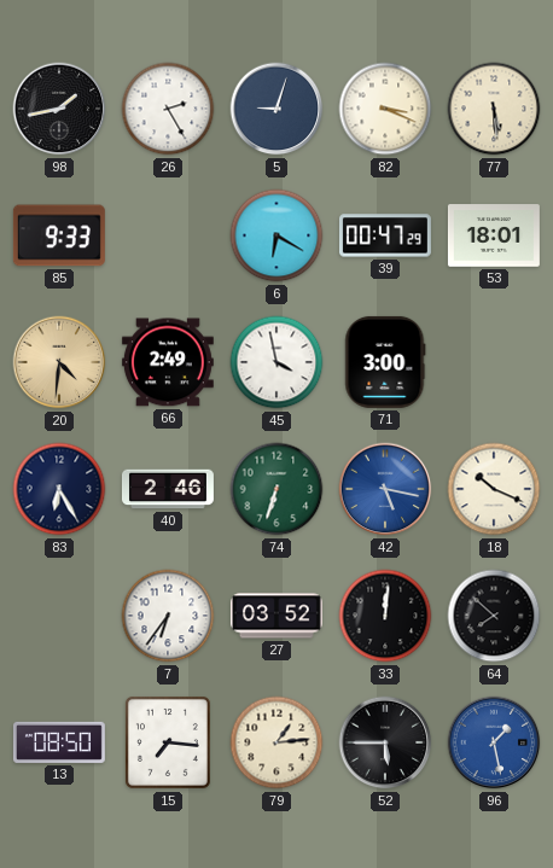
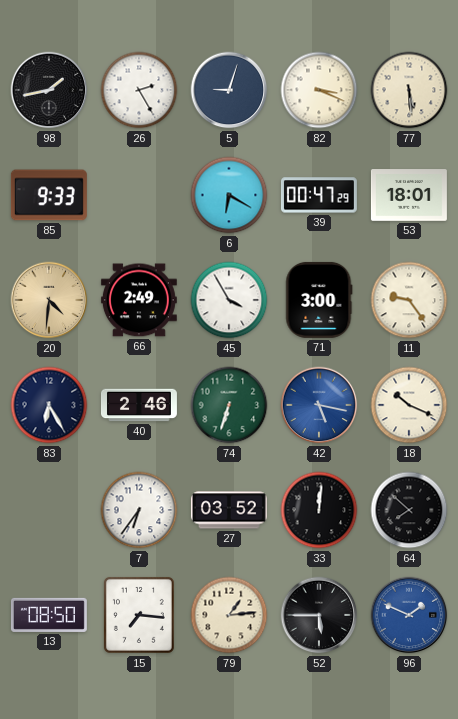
45: 3:58 -> 3:55 (229, 300)
11: none -> 9:24 (409, 300)
96: 1:28 -> 1:49 (409, 615)
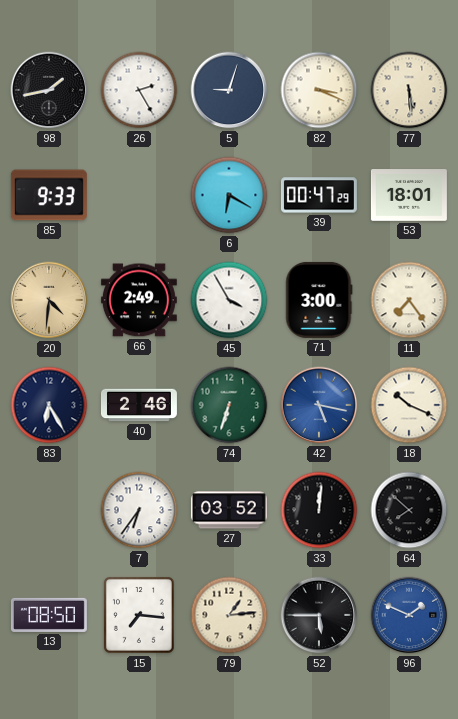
11: 9:24 -> 7:24 (409, 300)
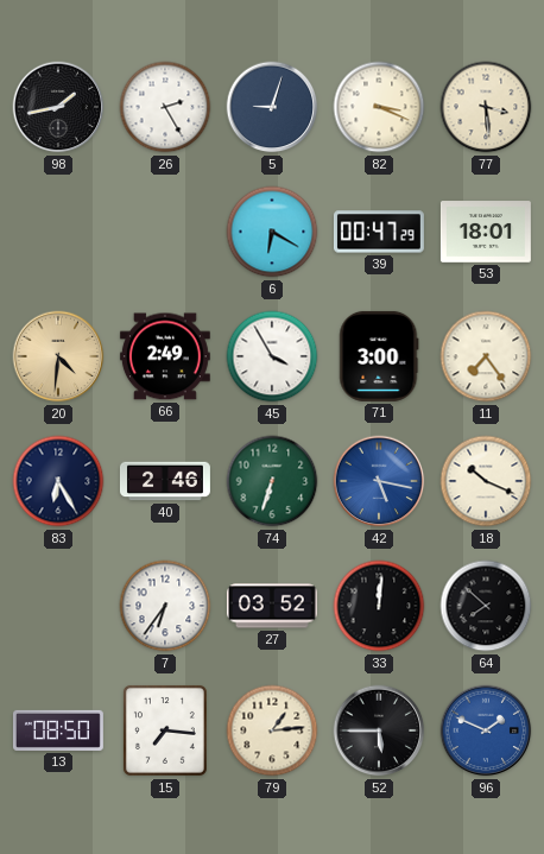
77: 5:29 -> 3:29 (486, 107)
85: 9:33 -> none (49, 195)
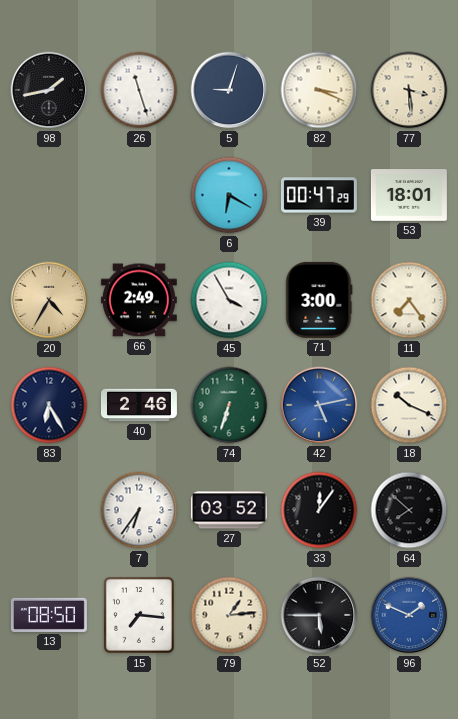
26: 2:25 -> 11:27 (139, 90)
20: 4:31 -> 4:35 (49, 300)
42: 5:17 -> 5:13 (319, 405)
33: 12:01 -> 12:06 (319, 510)
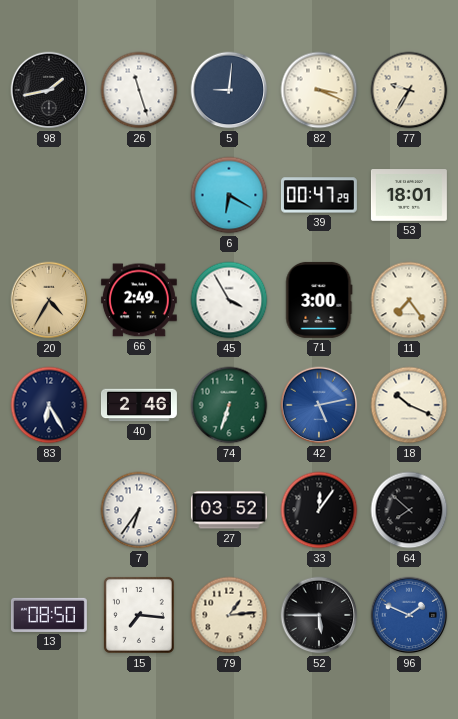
5: 9:03 -> 9:01 (229, 90)
77: 3:29 -> 9:35 (409, 90)
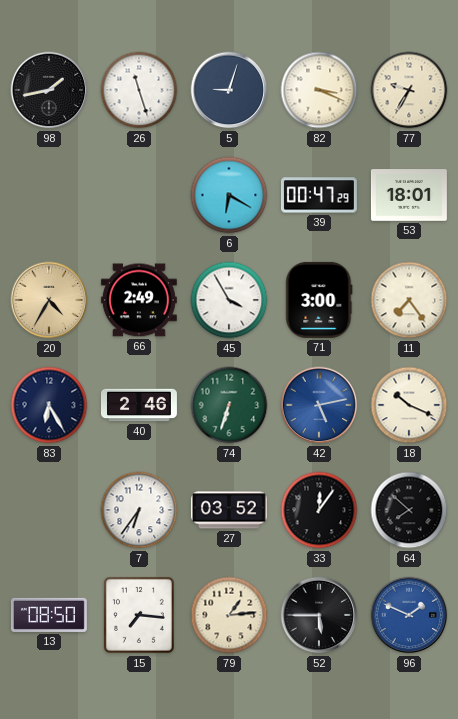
5: 9:01 -> 9:03 (229, 90)
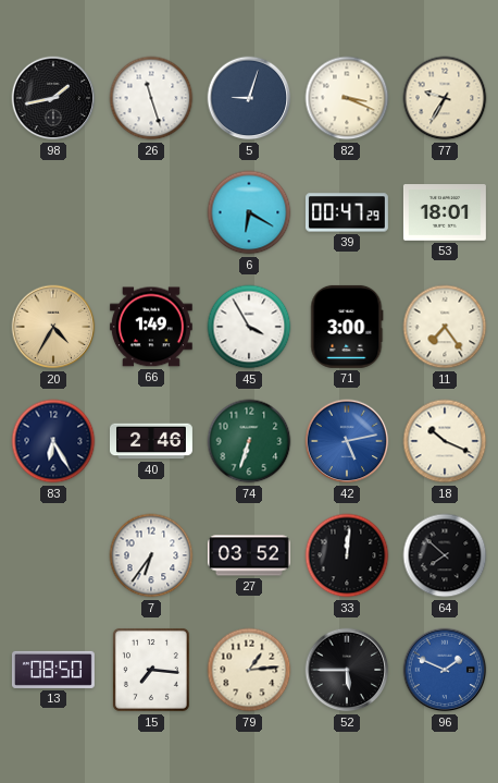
66: 2:49 -> 1:49 (151, 327)
33: 12:06 -> 12:01 (347, 555)
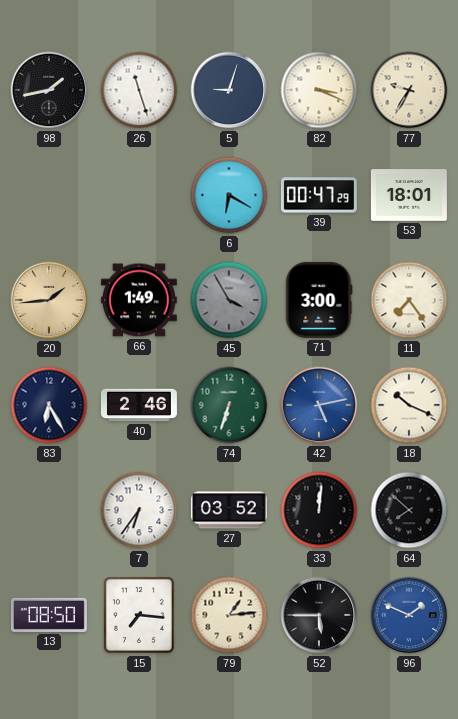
20: 4:35 -> 1:44 (49, 300)
45 dial: white -> grey (229, 300)
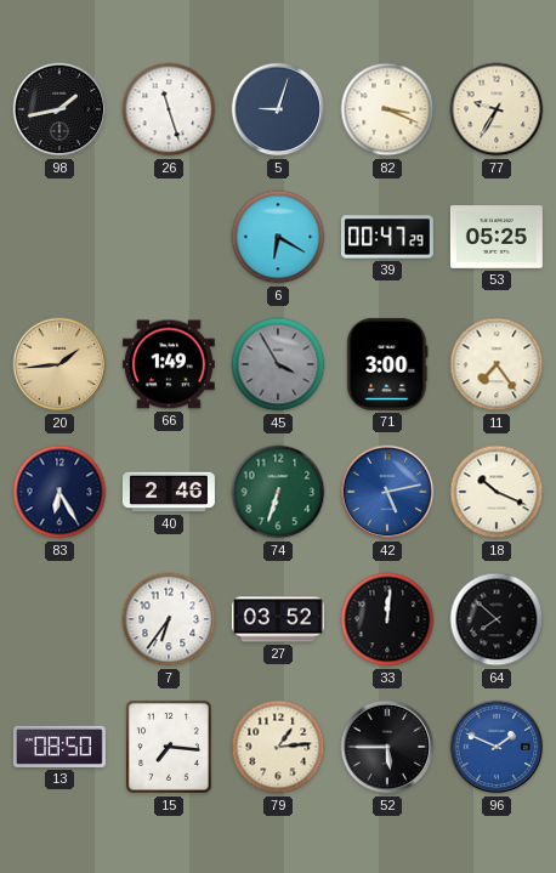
53: 18:01 -> 05:25 (497, 237)
